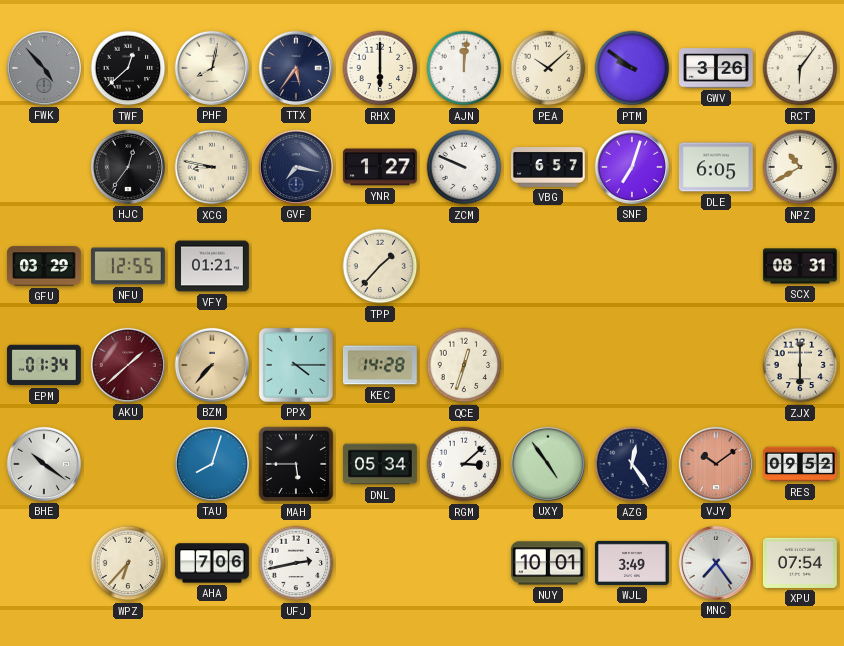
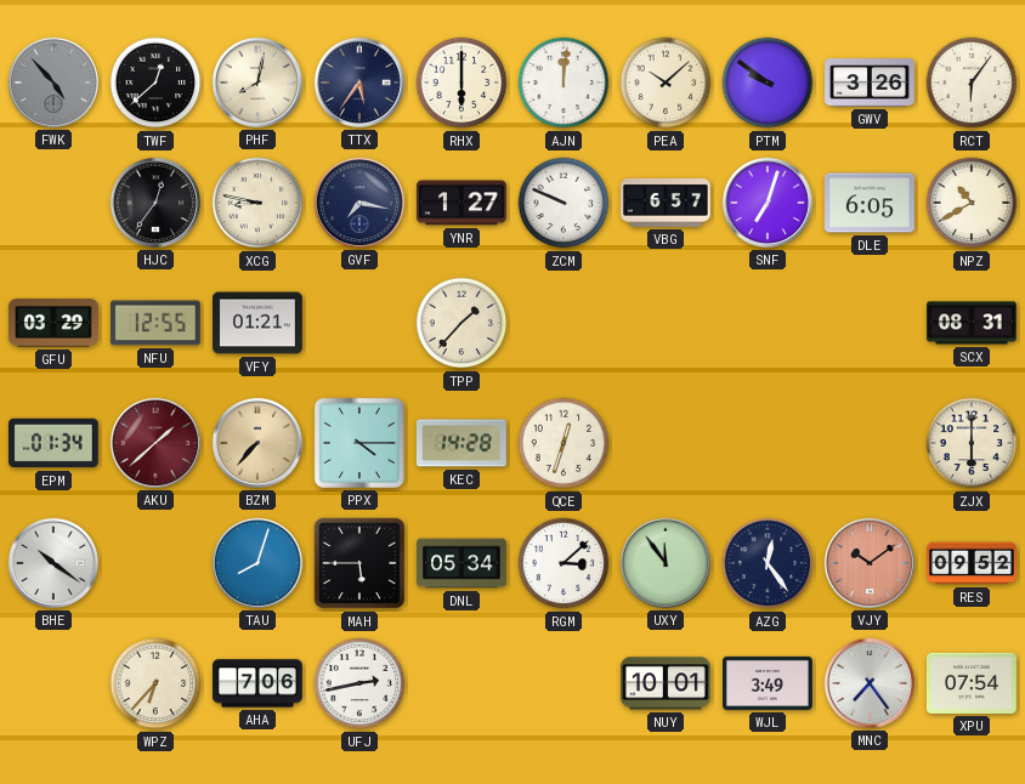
UXY: 4:54 -> 11:54 (666, 563)
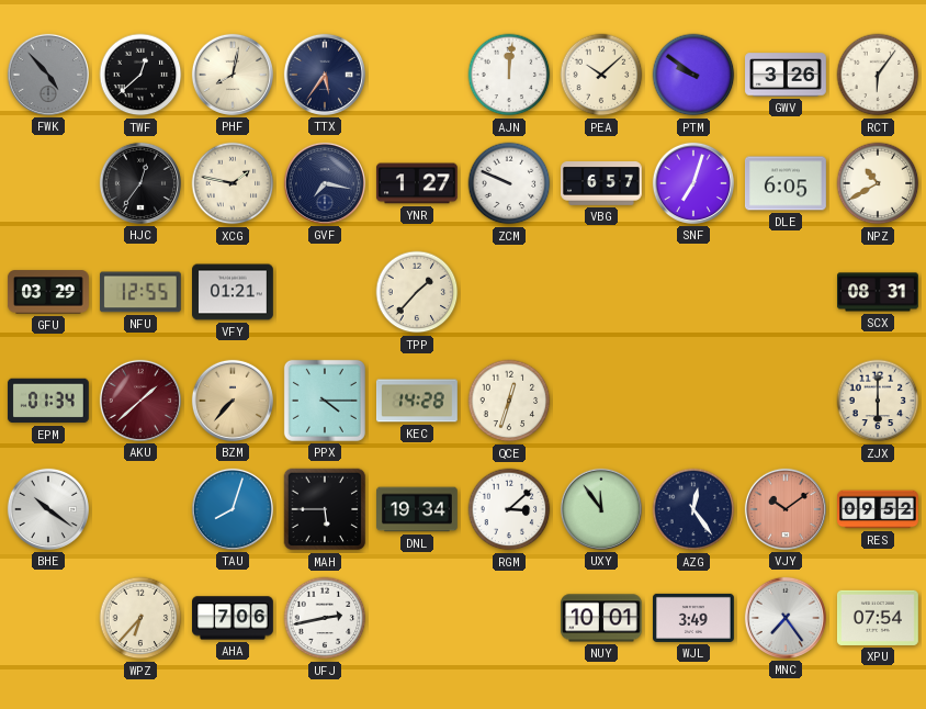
RHX: 6:00 -> none (461, 83)
XCG: 8:47 -> 1:47 (233, 183)
DNL: 05:34 -> 19:34 (418, 509)
